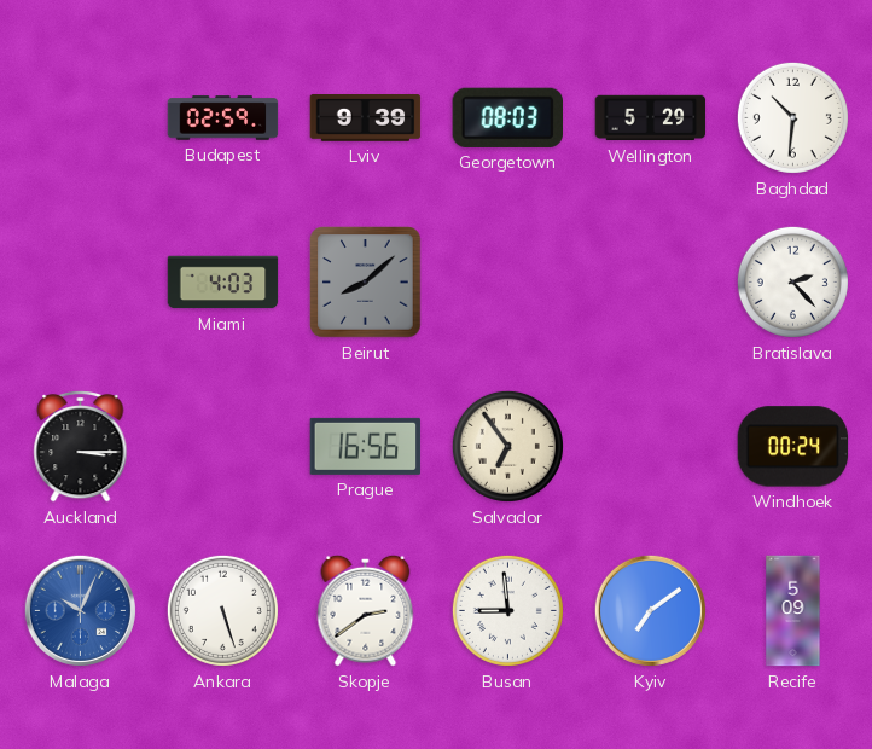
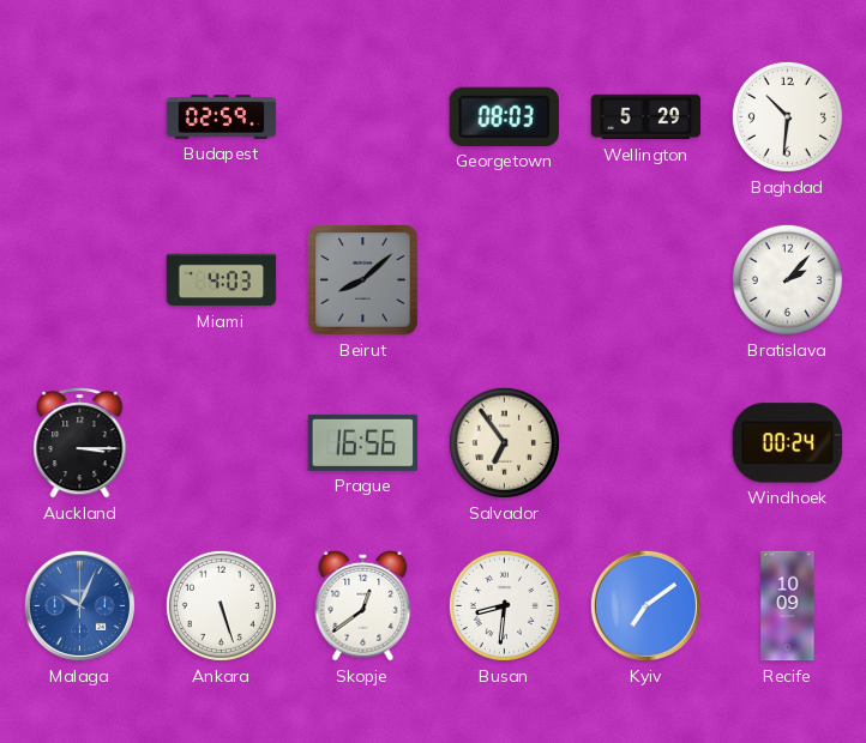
Lviv: 9:39 -> none (366, 118)
Bratislava: 2:23 -> 2:07 (787, 279)
Skopje: 2:39 -> 12:39 (363, 605)
Busan: 8:59 -> 8:31 (504, 605)
Recife: 5:09 -> 10:09 (788, 606)
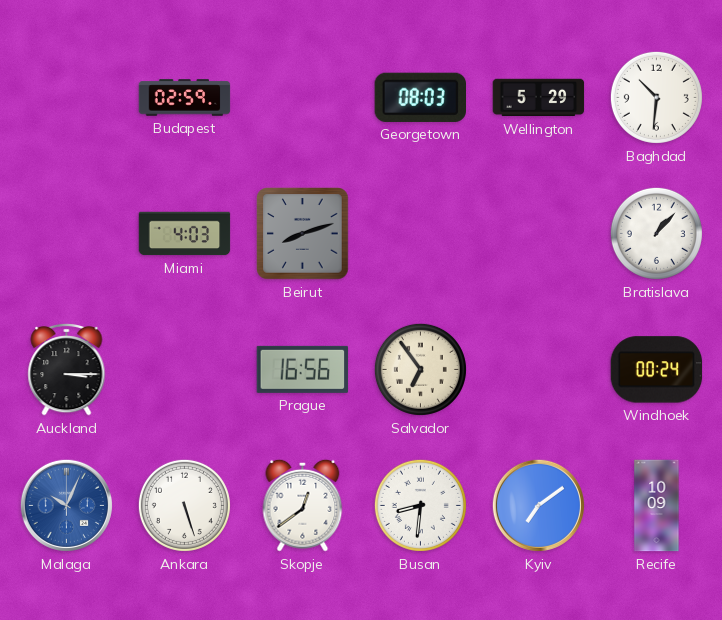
Beirut: 8:08 -> 8:12 (303, 234)
Bratislava: 2:07 -> 1:07 (656, 233)
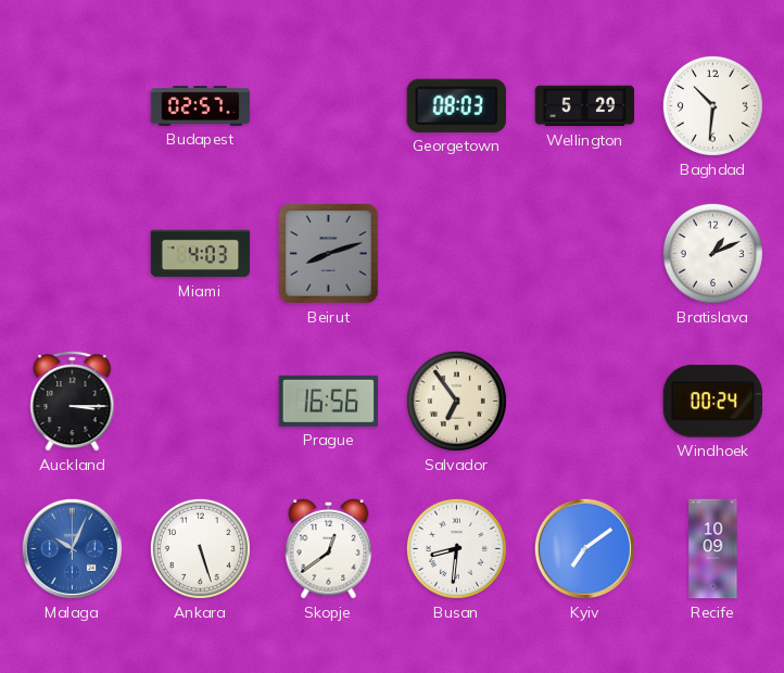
Budapest: 02:59 -> 02:57 (201, 106)
Bratislava: 1:07 -> 1:11 (712, 253)
